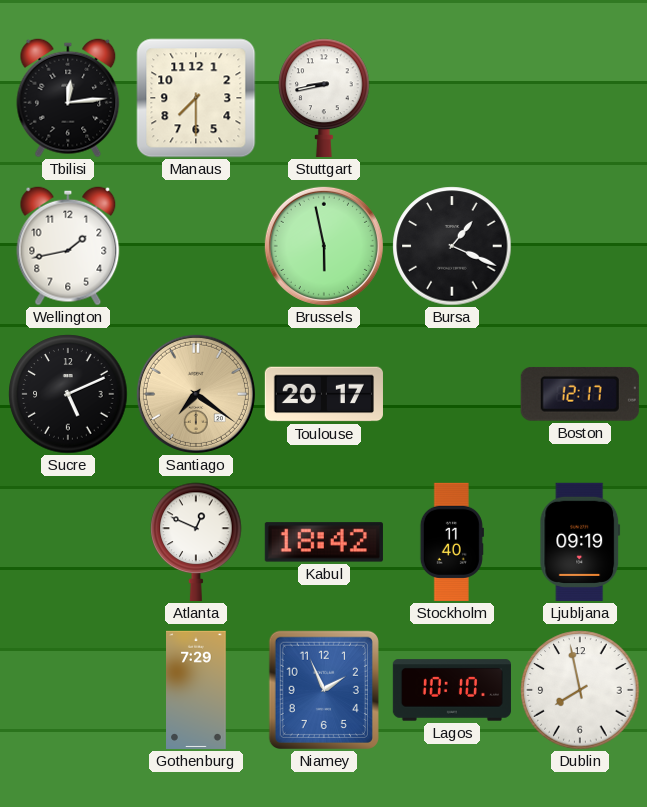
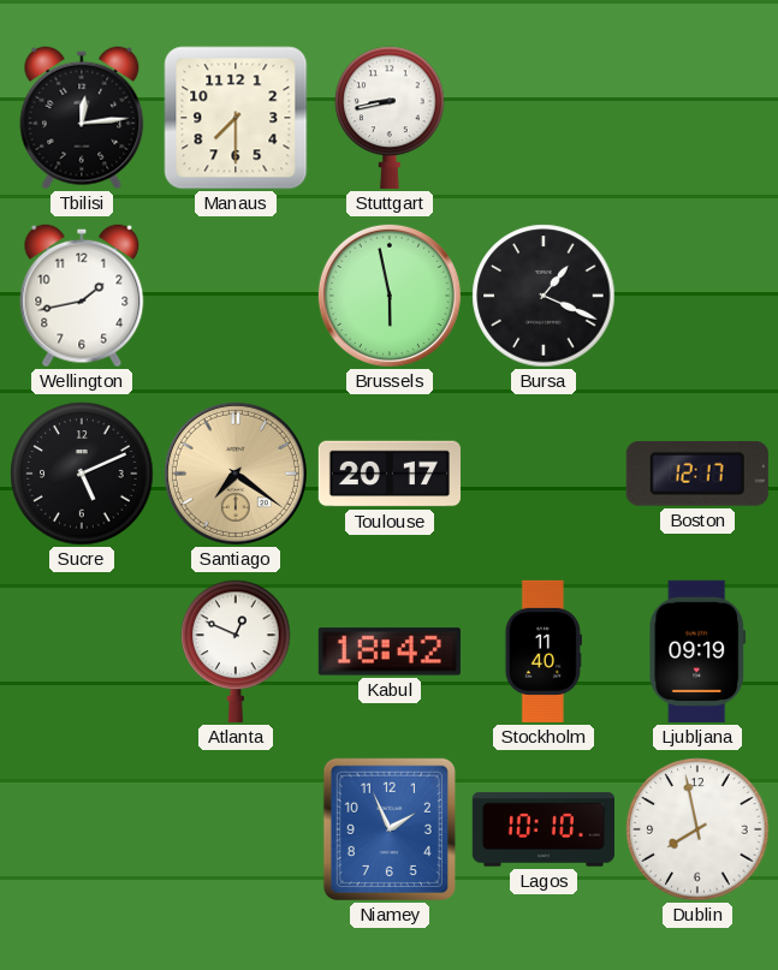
Gothenburg: 7:29 -> none (197, 690)
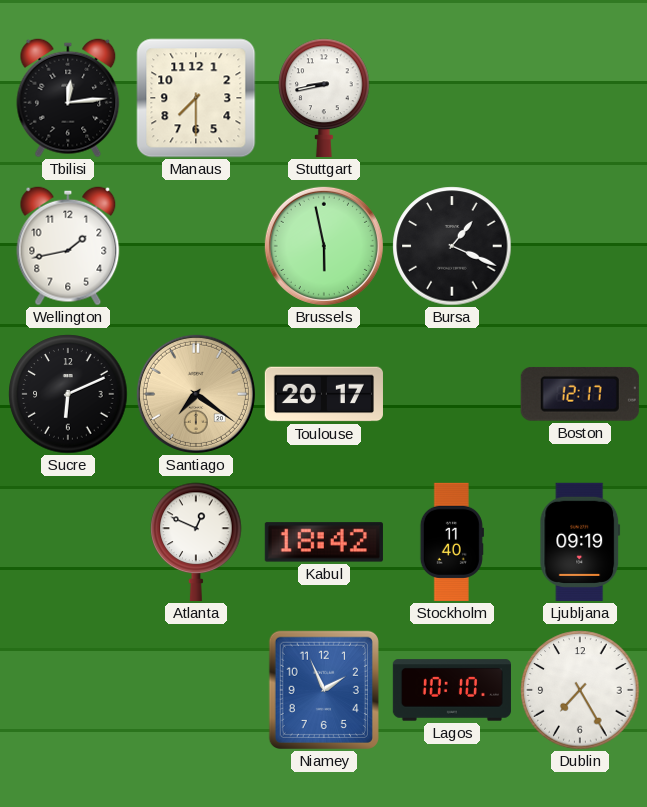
Sucre: 5:11 -> 6:11 (68, 394)
Dublin: 7:58 -> 7:25 (580, 690)
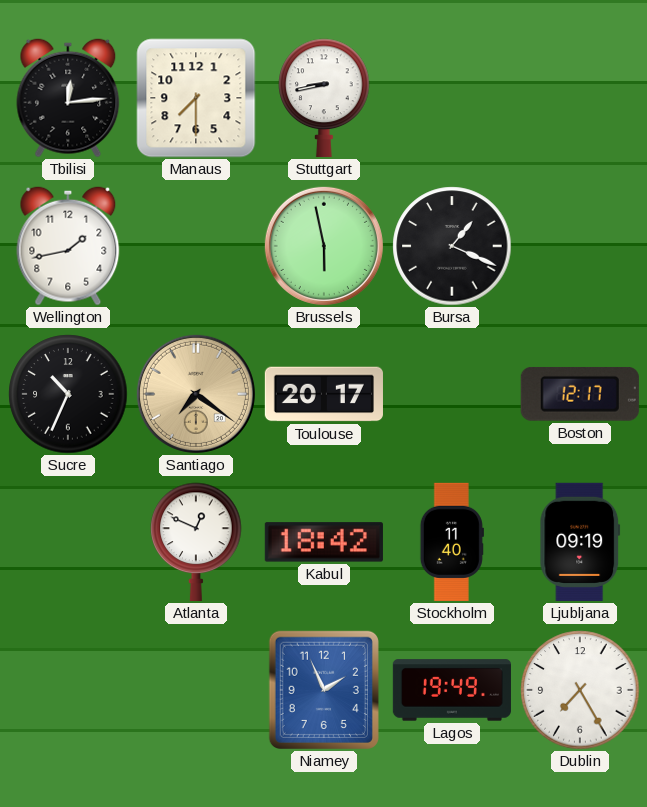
Sucre: 6:11 -> 10:34 (68, 394)
Lagos: 10:10 -> 19:49 (452, 690)
